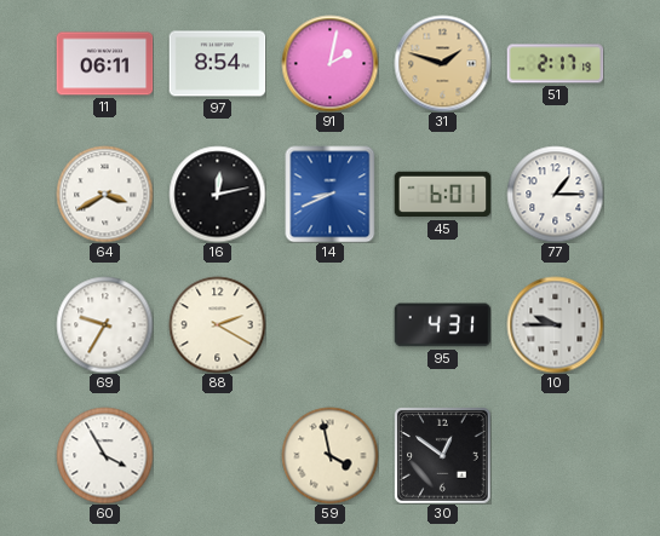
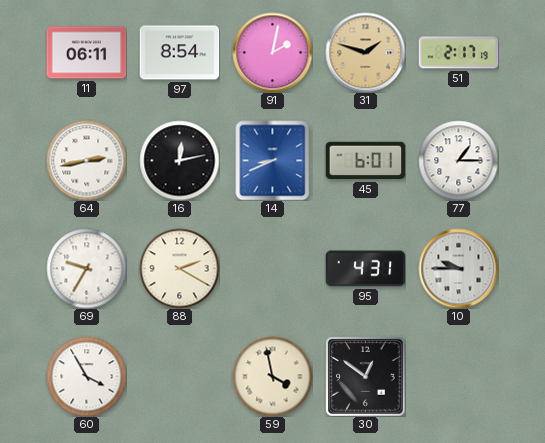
64: 3:40 -> 2:43 (86, 160)
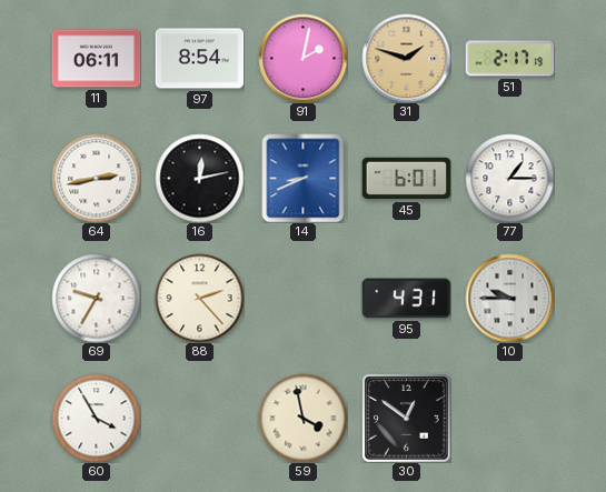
88: 2:20 -> 2:23 (199, 298)
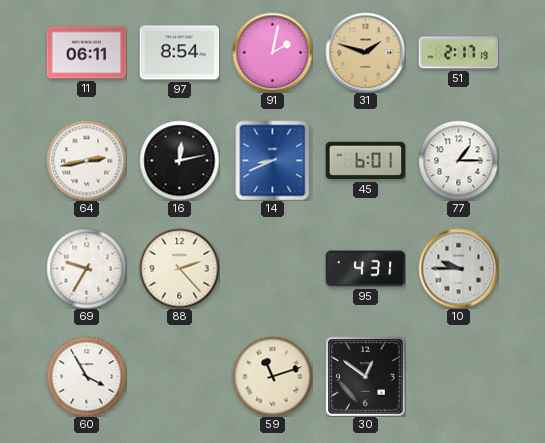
59: 3:58 -> 11:12 (272, 376)
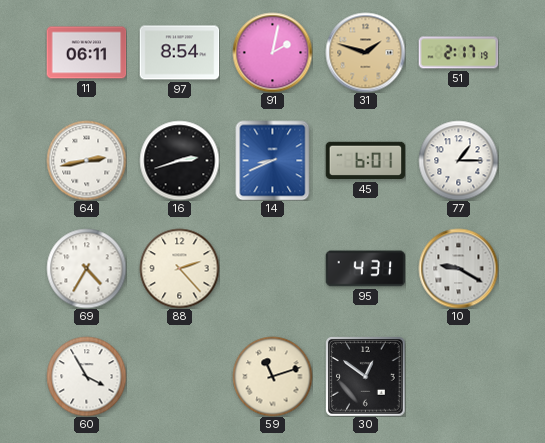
16: 12:13 -> 2:42 (179, 160)
69: 9:35 -> 4:35 (86, 268)
10: 9:45 -> 9:20 (458, 268)
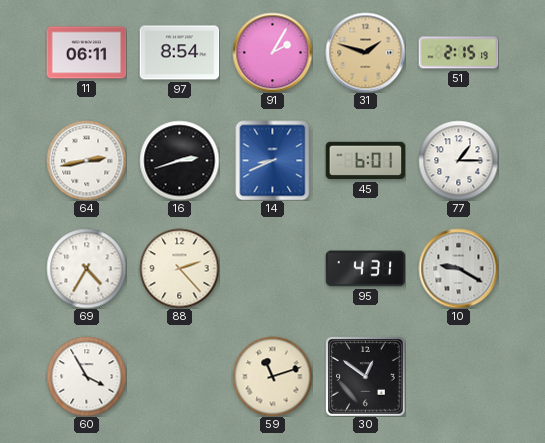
91: 2:02 -> 2:05 (272, 52)
51: 2:17 -> 2:15 (458, 53)
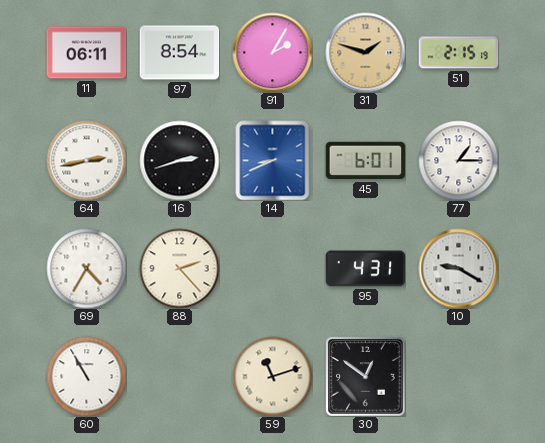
60: 3:55 -> 10:55 (86, 376)
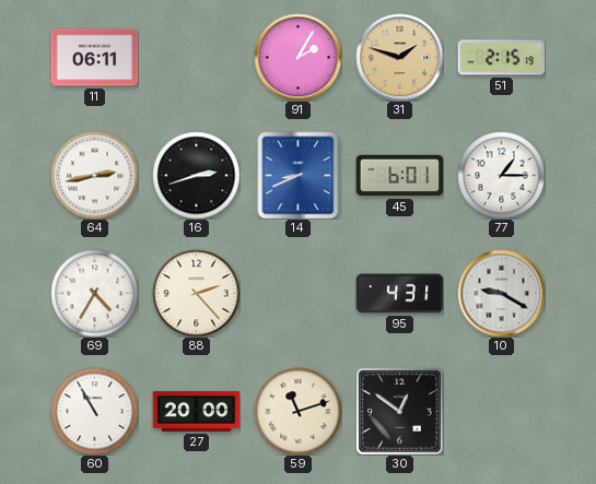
97: 8:54 -> none (179, 53)
27: none -> 20:00 (196, 411)
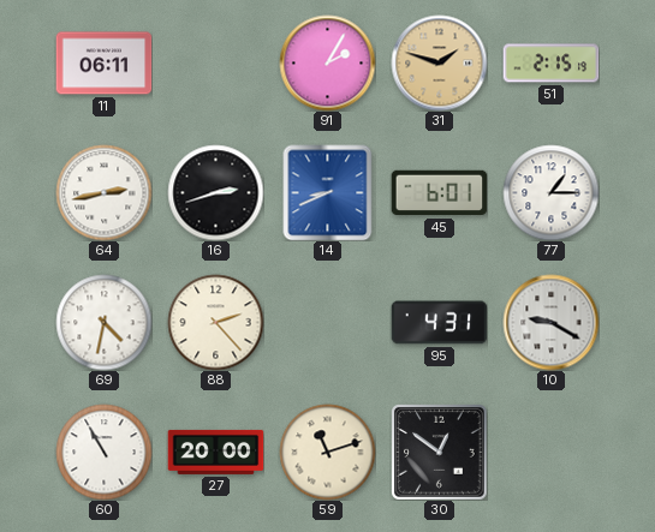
69: 4:35 -> 4:32 (103, 322)
